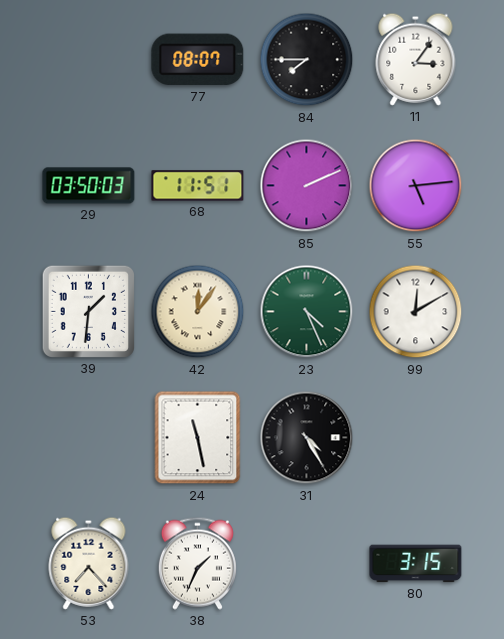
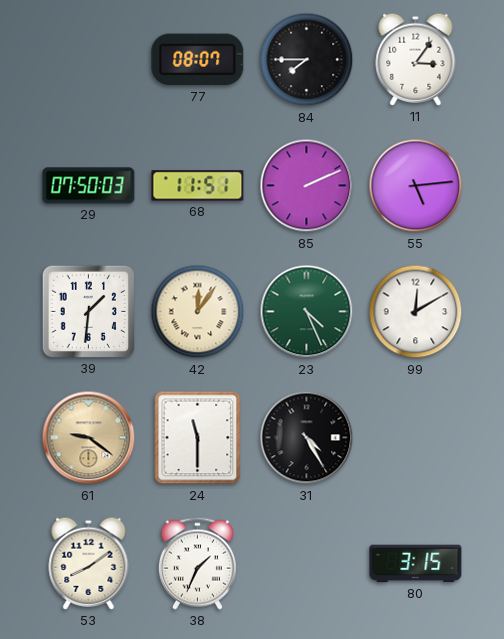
29: 03:50 -> 07:50 (89, 186)
61: none -> 9:21 (89, 438)
24: 11:28 -> 11:30 (198, 438)
53: 7:23 -> 8:09 (89, 563)
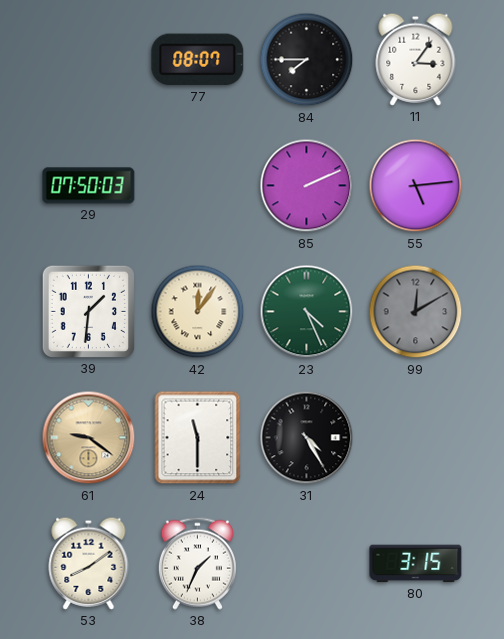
68: 11:51 -> none (198, 186)
99 dial: white -> grey (416, 312)
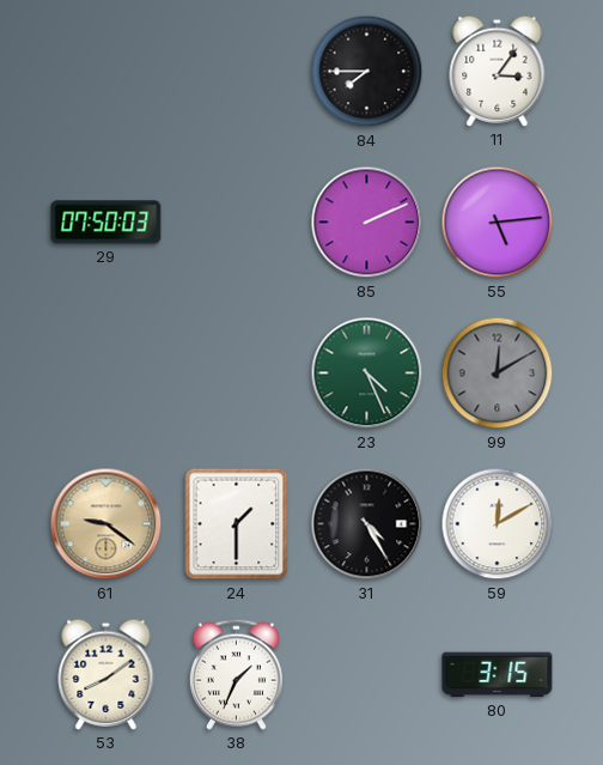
77: 08:07 -> none (198, 60)
39: 1:31 -> none (88, 311)
42: 12:06 -> none (198, 312)
24: 11:30 -> 1:30 (237, 524)
59: none -> 12:10 (498, 524)
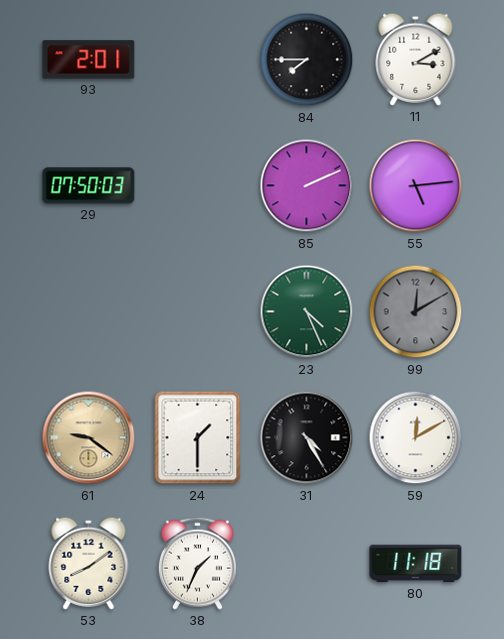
93: none -> 2:01 (89, 60)
11: 3:06 -> 3:10 (416, 59)
80: 3:15 -> 11:18 (416, 564)
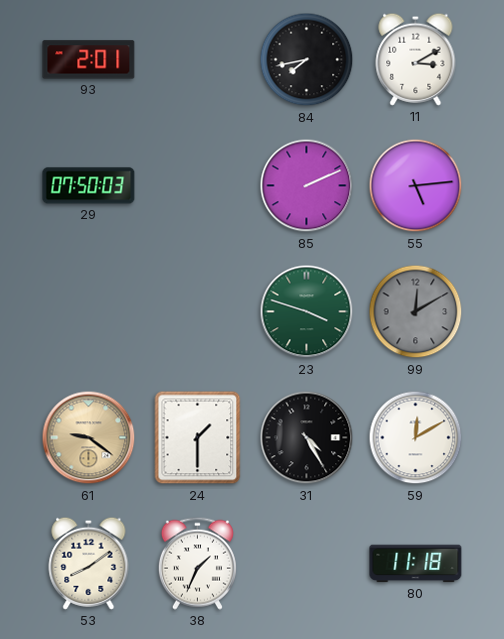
84: 7:45 -> 7:43 (307, 60)
23: 4:26 -> 3:48 (307, 312)
